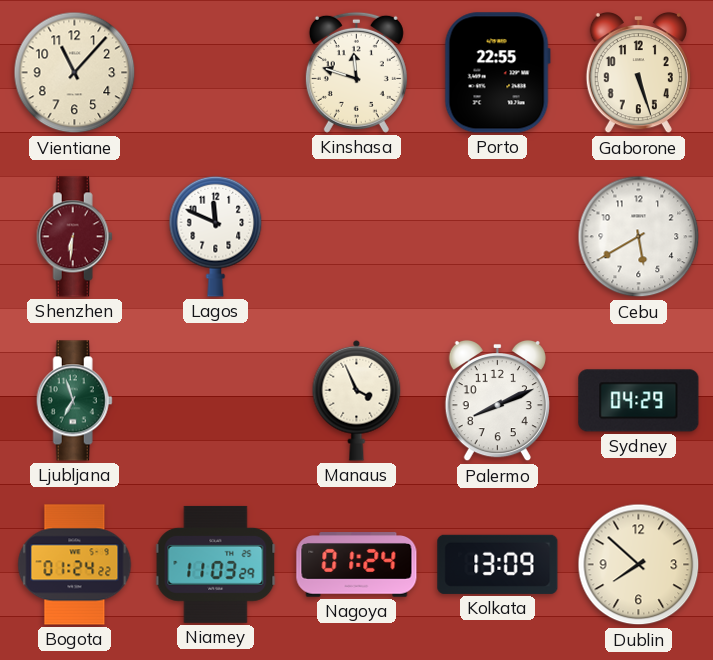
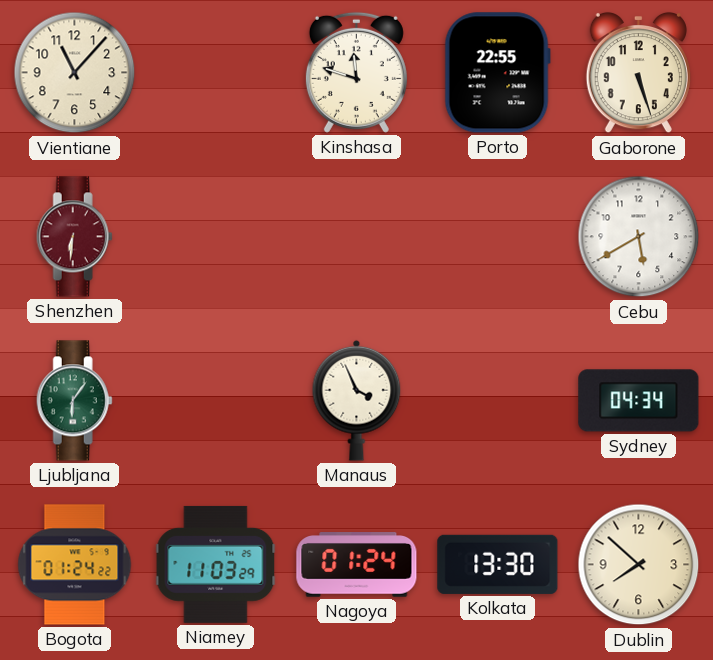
Lagos: 11:49 -> none (216, 236)
Ljubljana: 6:57 -> 6:06 (74, 401)
Palermo: 8:11 -> none (497, 401)
Sydney: 04:29 -> 04:34 (639, 401)
Kolkata: 13:09 -> 13:30 (498, 564)
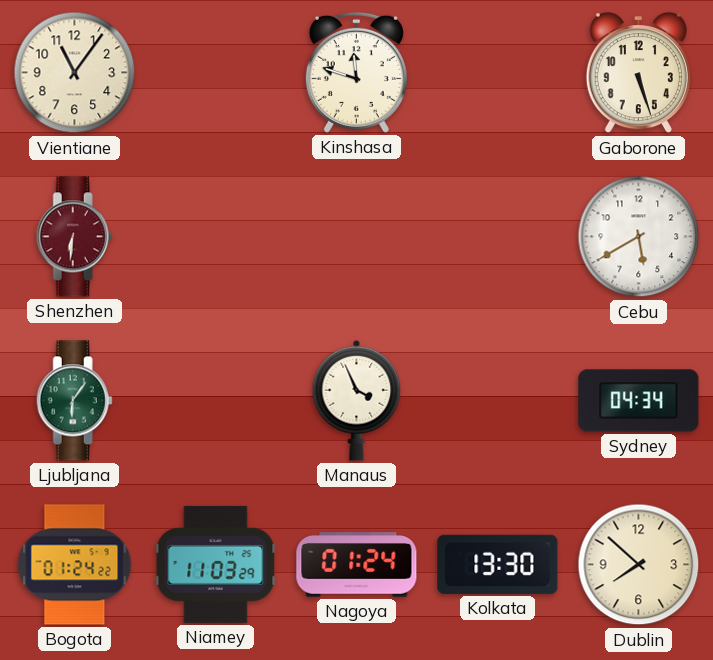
Vientiane: 11:07 -> 11:06 (75, 73)
Porto: 22:55 -> none (497, 73)
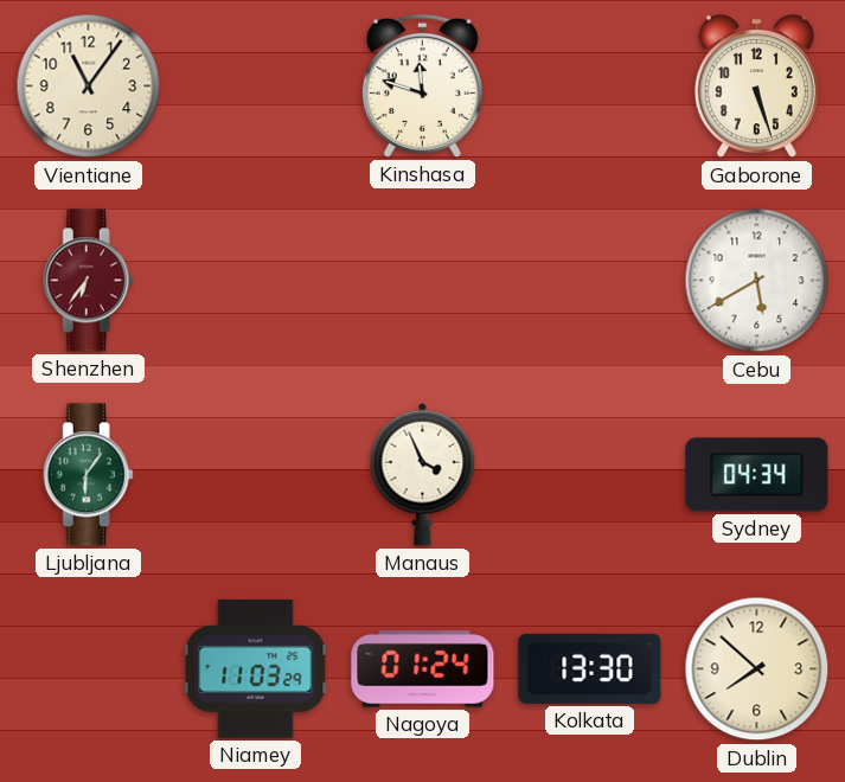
Shenzhen: 6:31 -> 6:36 (88, 281)
Bogota: 01:24 -> none (75, 565)
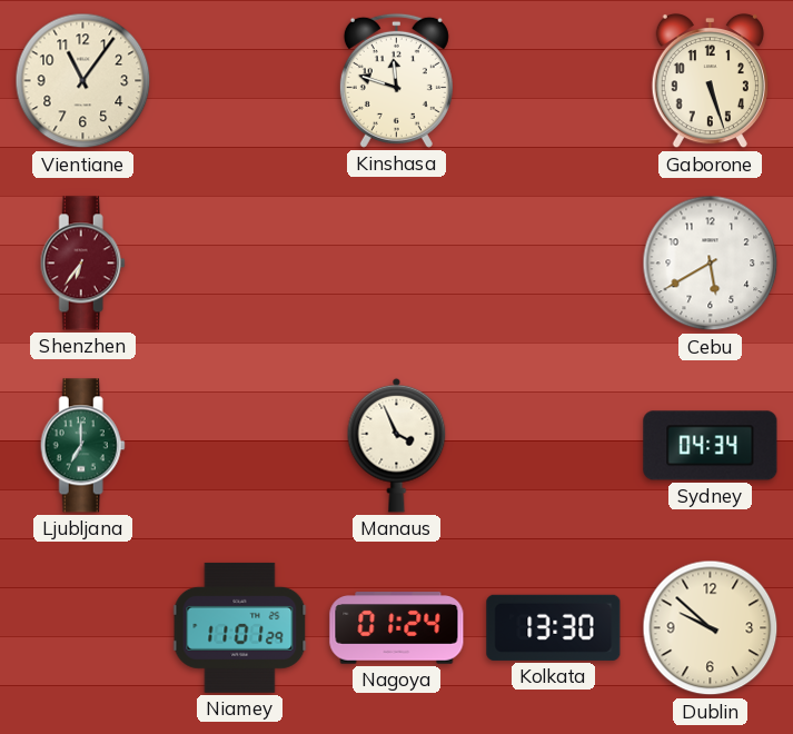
Ljubljana: 6:06 -> 7:00 (82, 446)
Niamey: 11:03 -> 11:01 (240, 627)
Dublin: 7:52 -> 9:52 (711, 628)
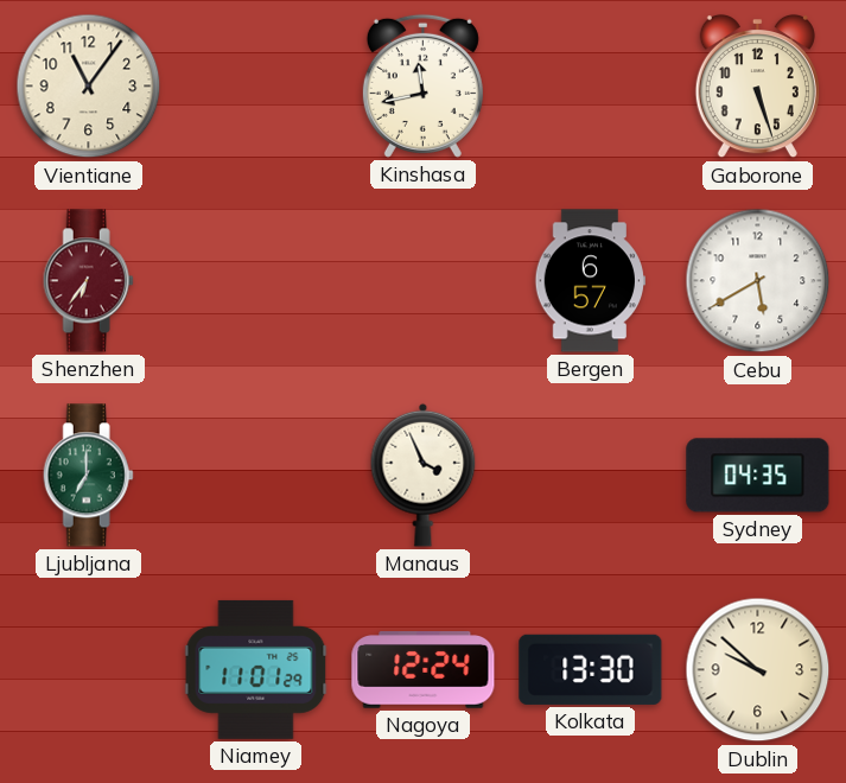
Kinshasa: 11:48 -> 11:43 (422, 85)
Bergen: none -> 6:57 (590, 281)
Sydney: 04:34 -> 04:35 (758, 476)
Nagoya: 01:24 -> 12:24 (424, 670)
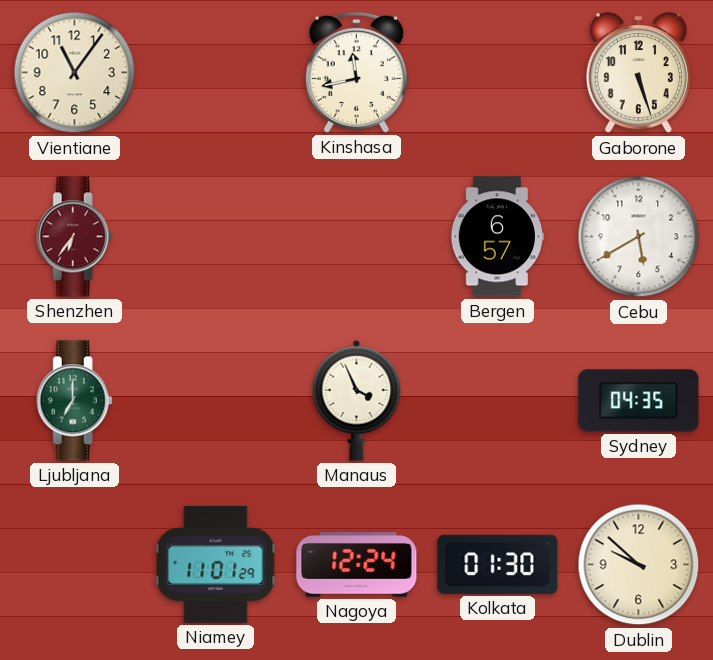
Kolkata: 13:30 -> 01:30 (498, 564)
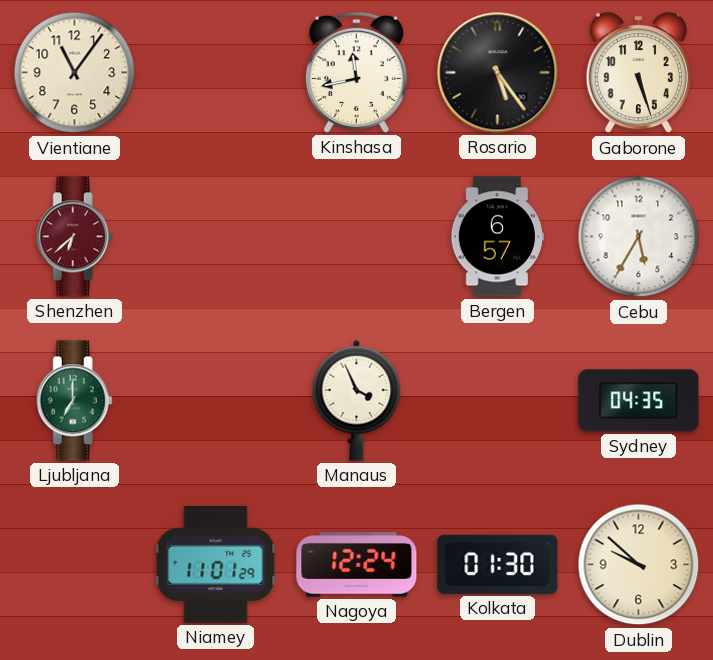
Rosario: none -> 5:24 (498, 73)
Shenzhen: 6:36 -> 6:38 (74, 237)
Cebu: 5:40 -> 5:35 (639, 237)
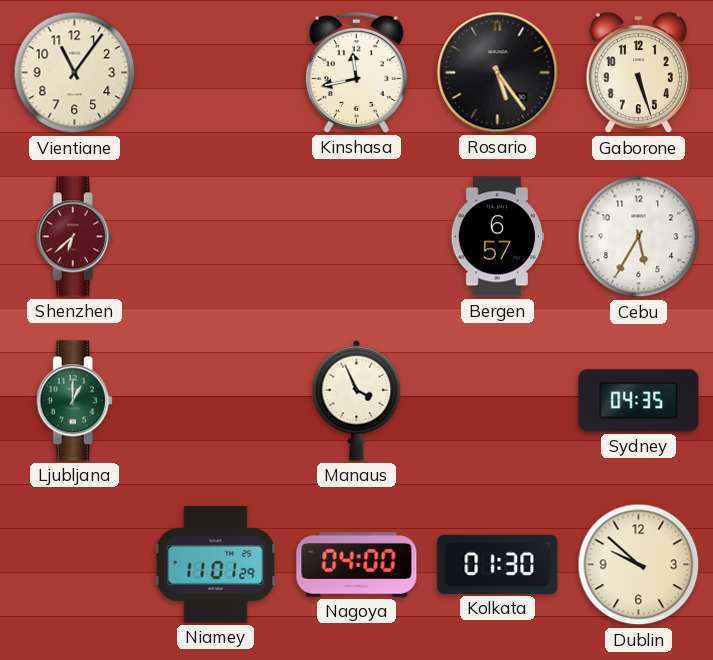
Ljubljana: 7:00 -> 1:00 (74, 401)
Nagoya: 12:24 -> 04:00 (357, 565)
